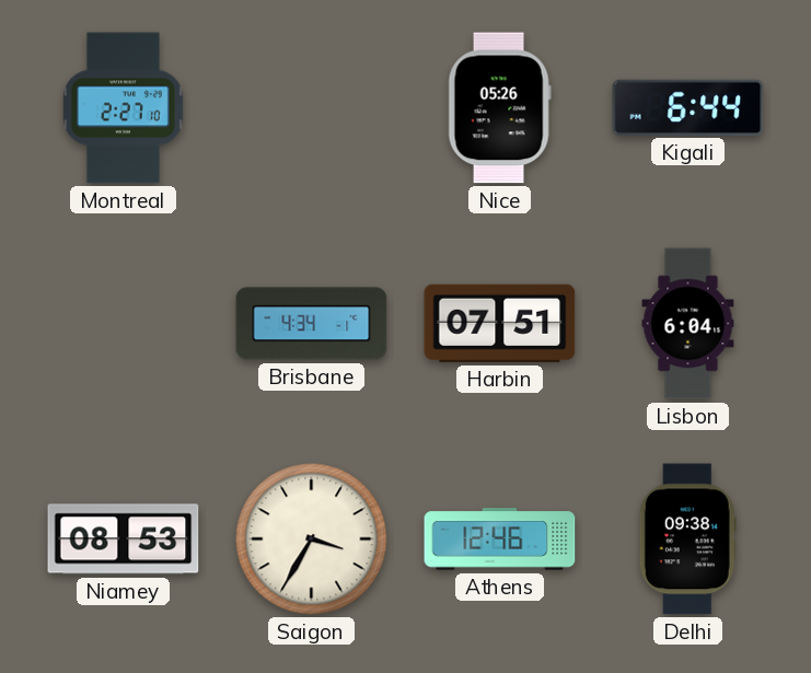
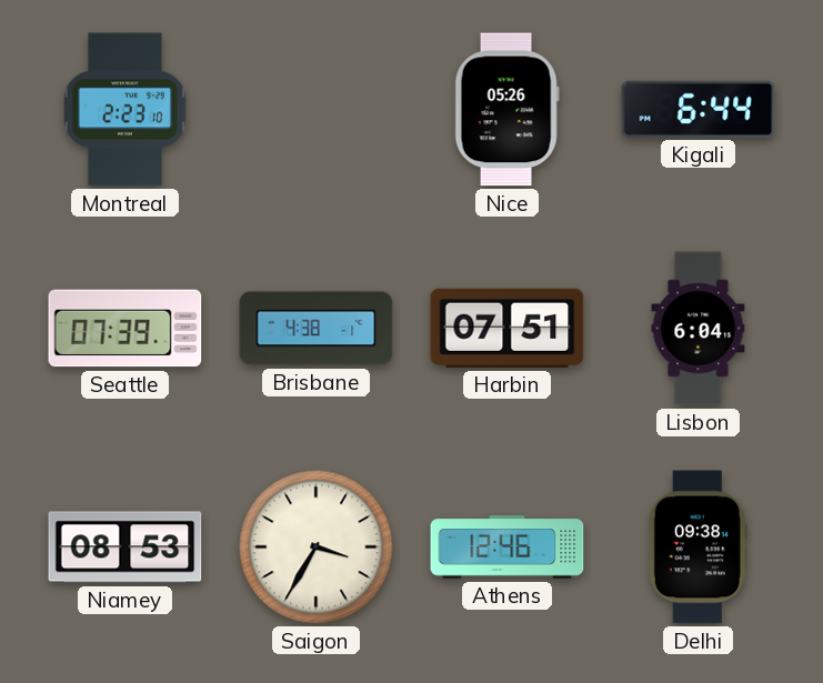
Montreal: 2:27 -> 2:23 (124, 110)
Seattle: none -> 07:39 (126, 329)
Brisbane: 4:34 -> 4:38 (317, 329)
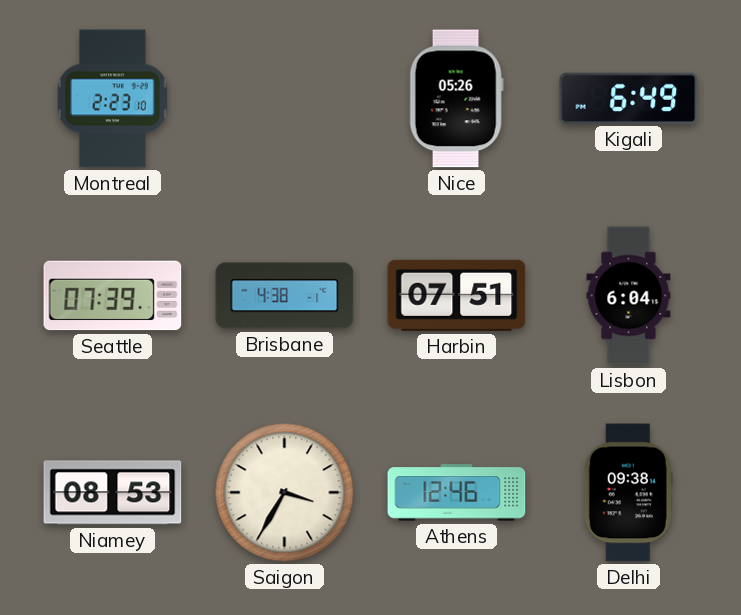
Kigali: 6:44 -> 6:49 (629, 98)
